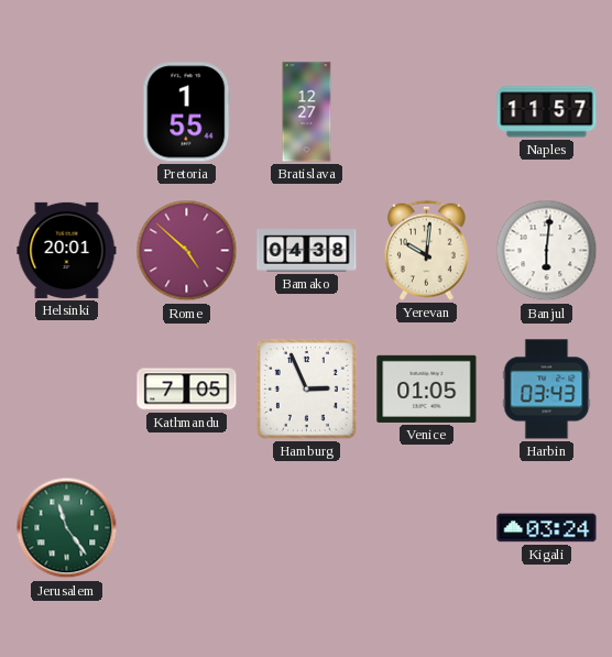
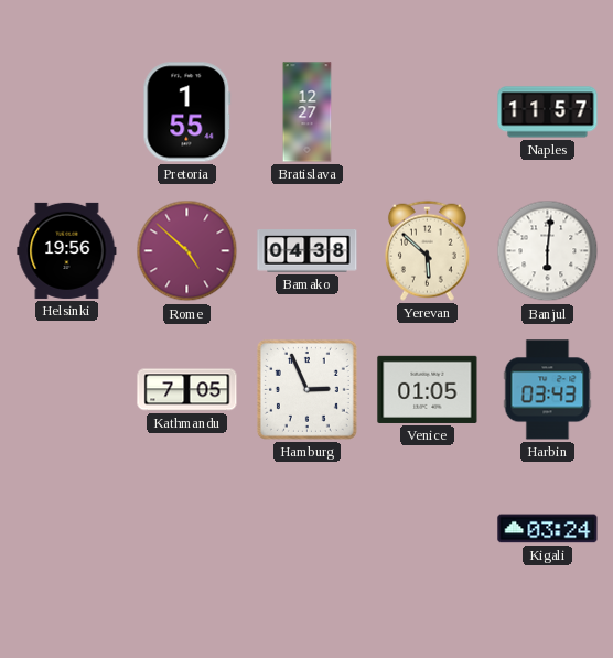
Helsinki: 20:01 -> 19:56 (67, 250)
Yerevan: 10:01 -> 5:52 (427, 250)
Jerusalem: 11:24 -> none (67, 528)
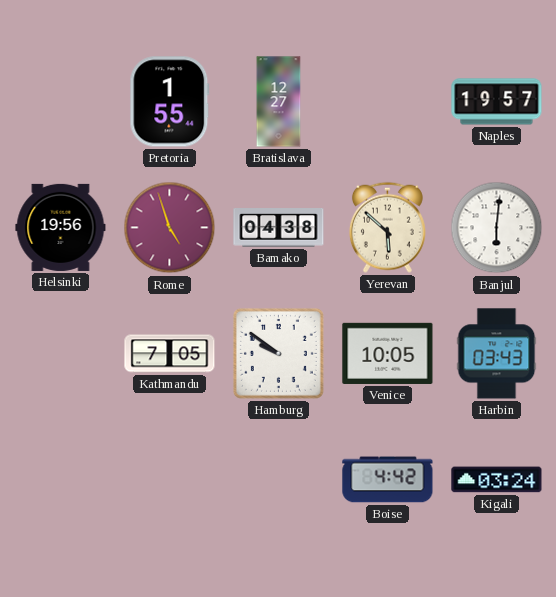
Naples: 11:57 -> 19:57 (497, 102)
Rome: 4:52 -> 4:57 (170, 228)
Hamburg: 2:56 -> 9:51 (278, 353)
Venice: 01:05 -> 10:05 (388, 353)
Boise: none -> 4:42 (388, 480)
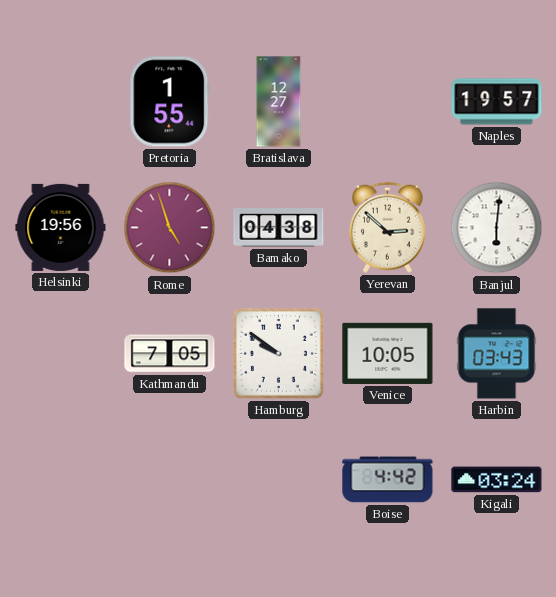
Yerevan: 5:52 -> 2:52 (387, 227)
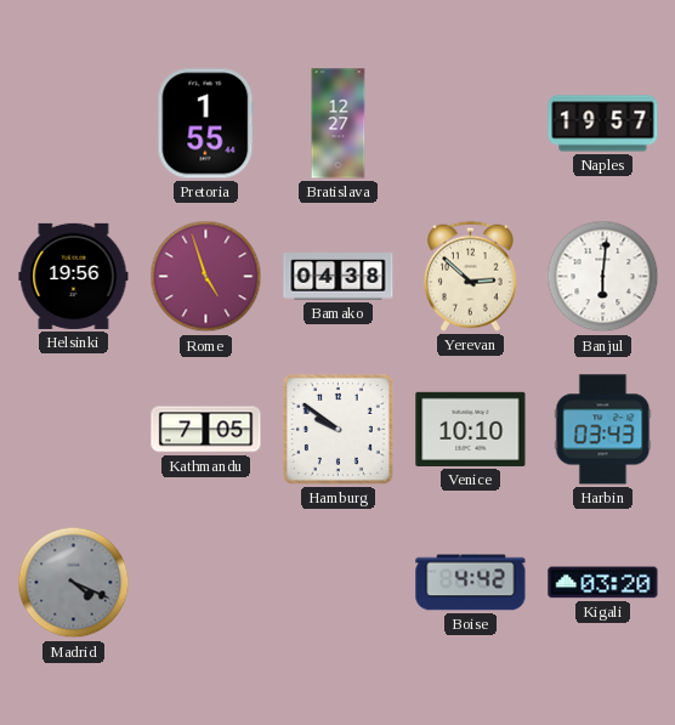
Venice: 10:05 -> 10:10 (471, 429)
Madrid: none -> 4:19 (74, 583)
Kigali: 03:24 -> 03:20 (603, 583)
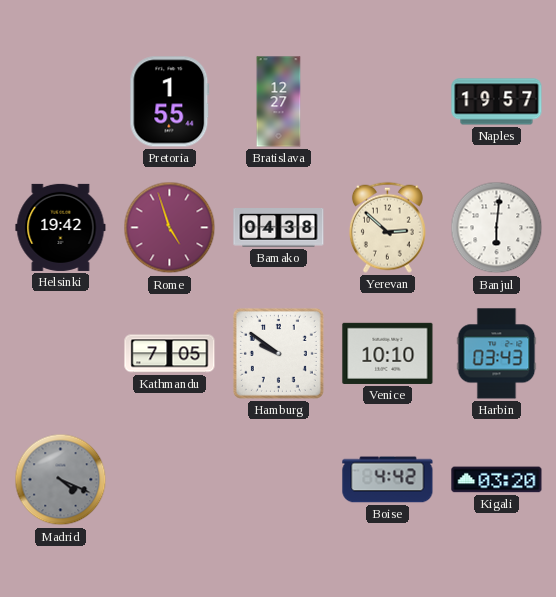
Helsinki: 19:56 -> 19:42 (61, 227)
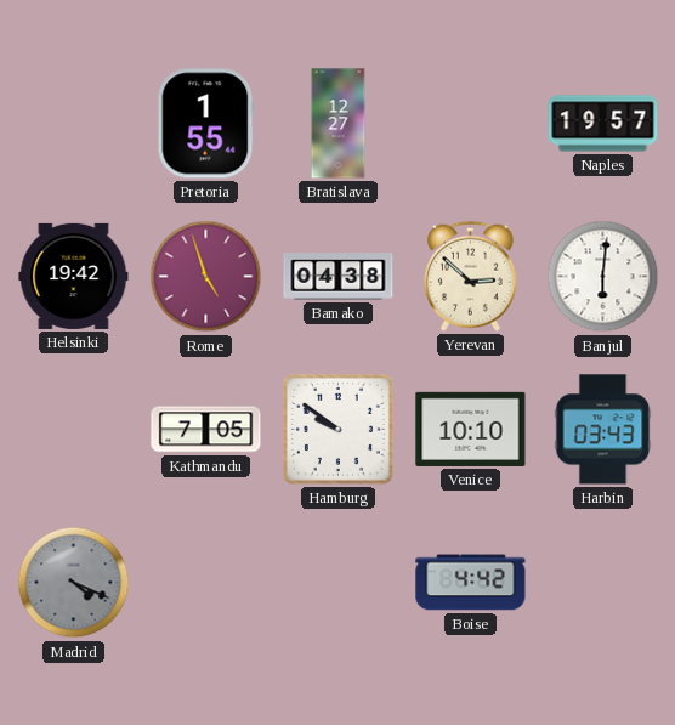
Kigali: 03:20 -> none (497, 480)
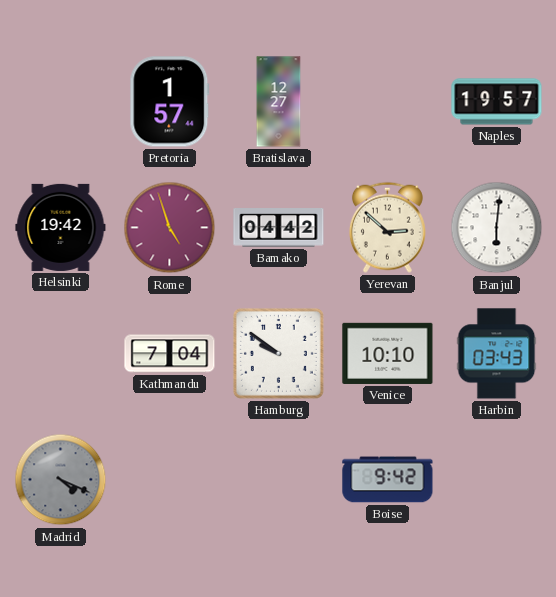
Pretoria: 1:55 -> 1:57 (170, 102)
Bamako: 04:38 -> 04:42 (279, 228)
Kathmandu: 7:05 -> 7:04 (170, 354)
Boise: 4:42 -> 9:42 (388, 480)
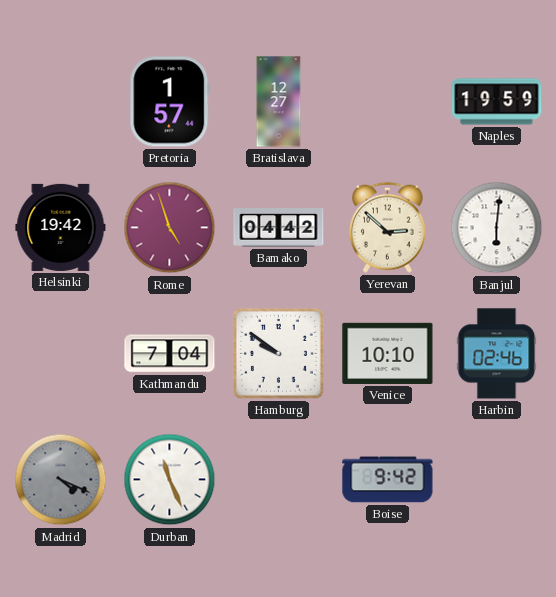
Naples: 19:57 -> 19:59 (497, 102)
Harbin: 03:43 -> 02:46 (497, 354)
Durban: none -> 11:26 (170, 480)
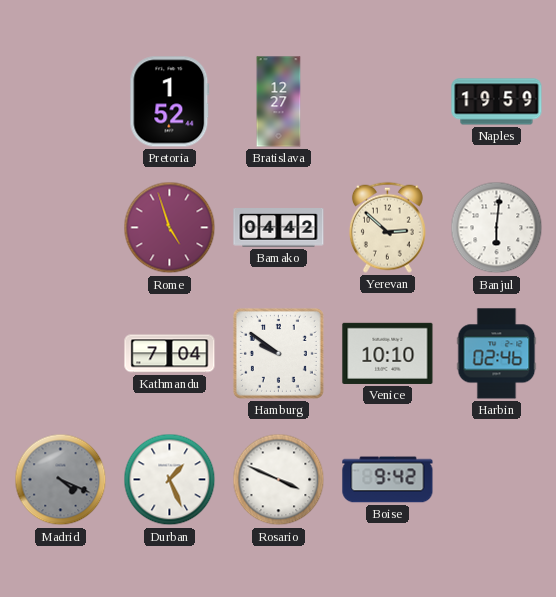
Pretoria: 1:57 -> 1:52 (170, 102)
Helsinki: 19:42 -> none (61, 227)
Durban: 11:26 -> 1:26 (170, 480)
Rosario: none -> 3:49 (279, 480)
